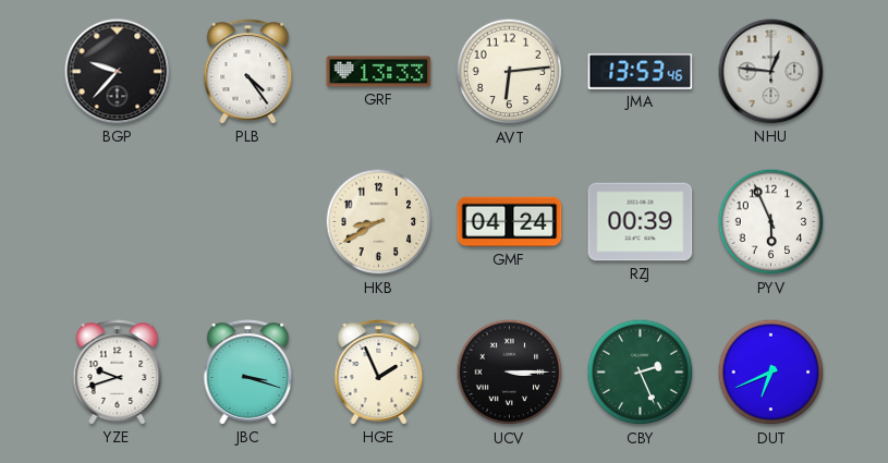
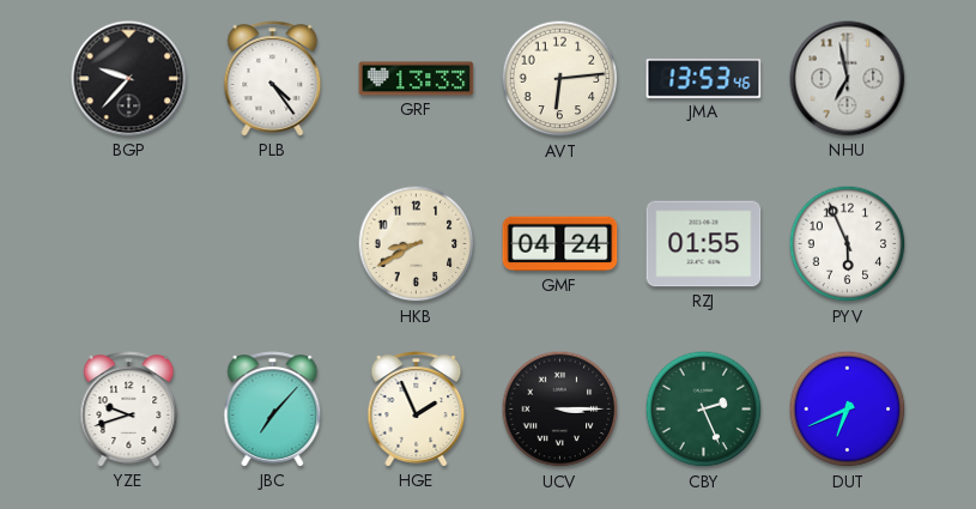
NHU: 12:46 -> 6:58 (848, 79)
RZJ: 00:39 -> 01:55 (704, 244)
JBC: 3:18 -> 7:07 (273, 410)
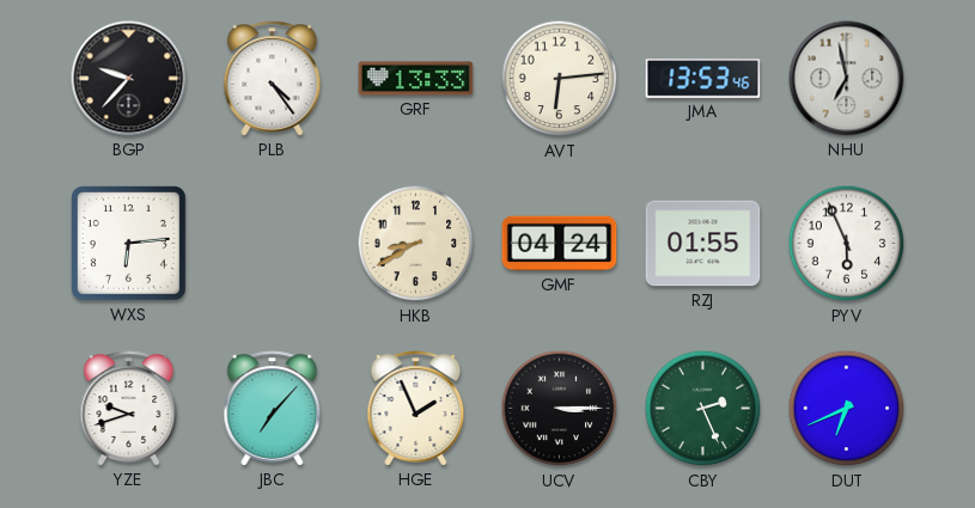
WXS: none -> 6:14 (129, 244)
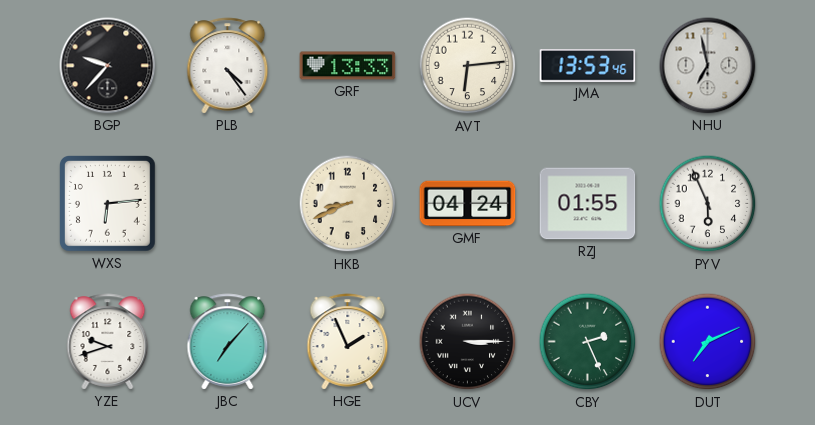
HKB: 8:40 -> 8:41 (348, 204)
DUT: 6:41 -> 7:11 (708, 342)
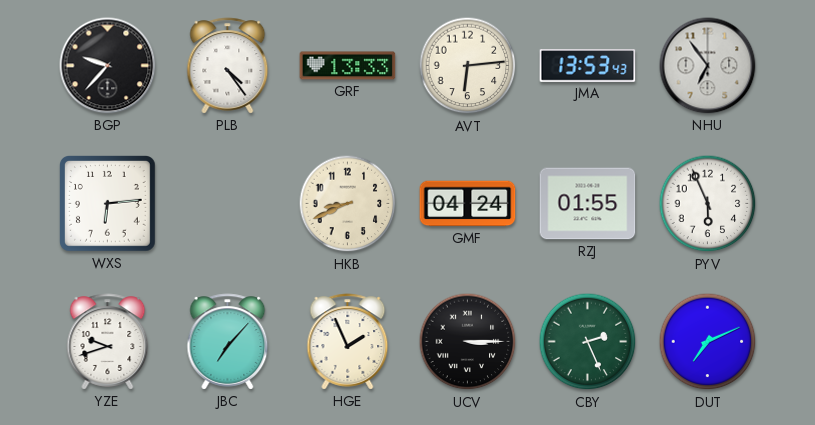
JMA: 13:53:46 -> 13:53:43 (588, 66)
NHU: 6:58 -> 6:54 (708, 66)
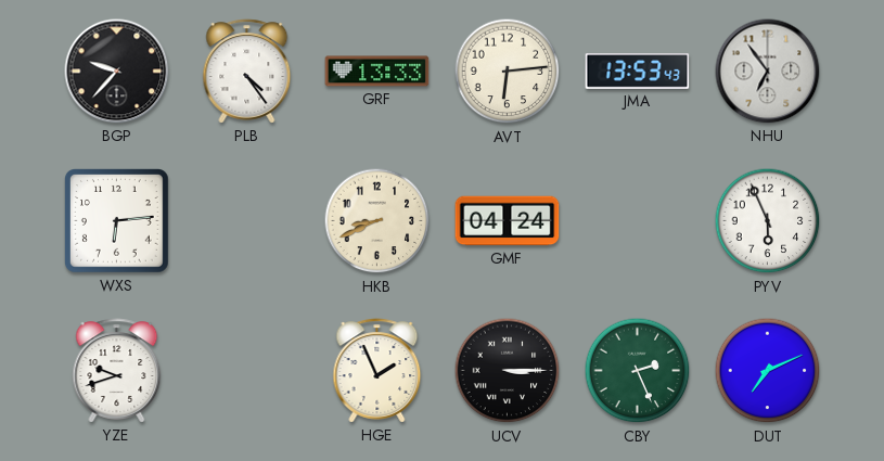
RZJ: 01:55 -> none (588, 204)
JBC: 7:07 -> none (228, 342)
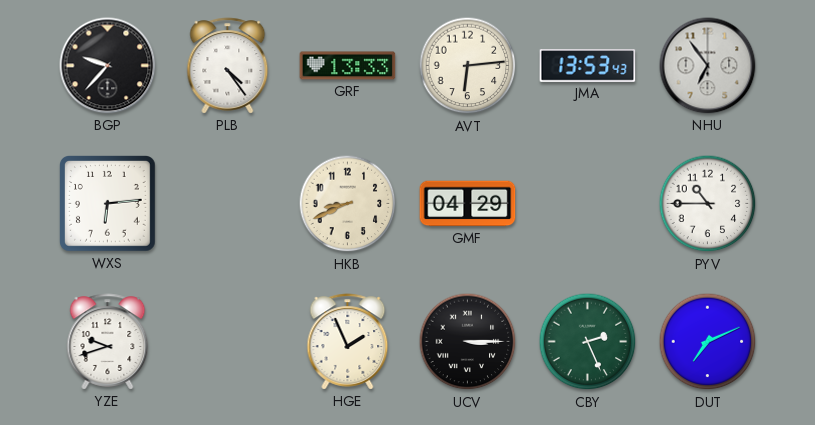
GMF: 04:24 -> 04:29 (468, 204)
PYV: 5:56 -> 10:45 (708, 204)
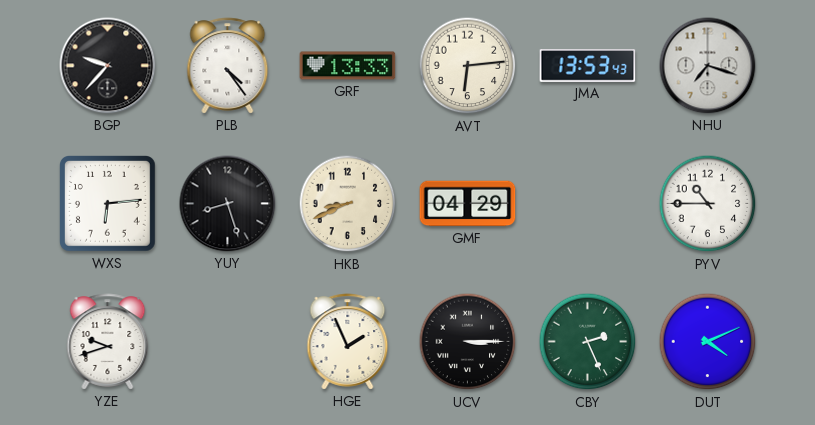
NHU: 6:54 -> 7:18 (708, 66)
YUY: none -> 8:27 (228, 204)
DUT: 7:11 -> 4:11 (708, 342)
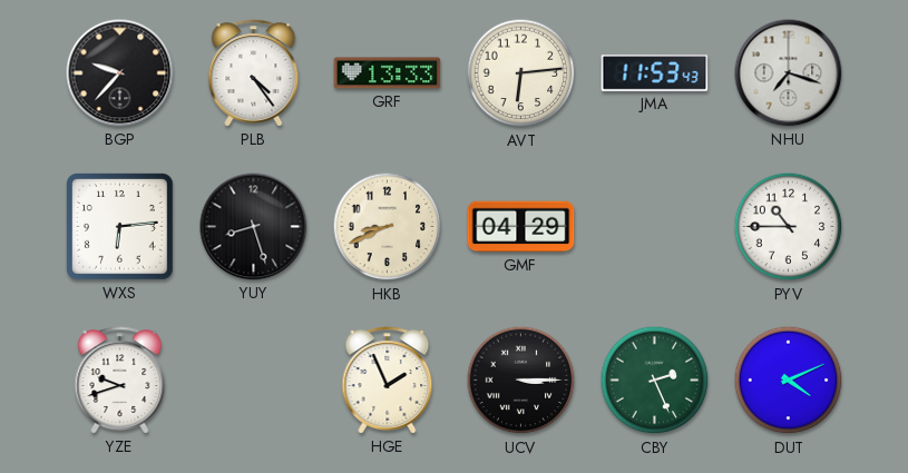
JMA: 13:53 -> 11:53 (655, 73)
